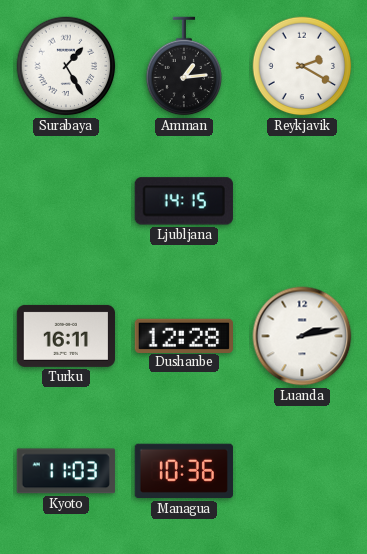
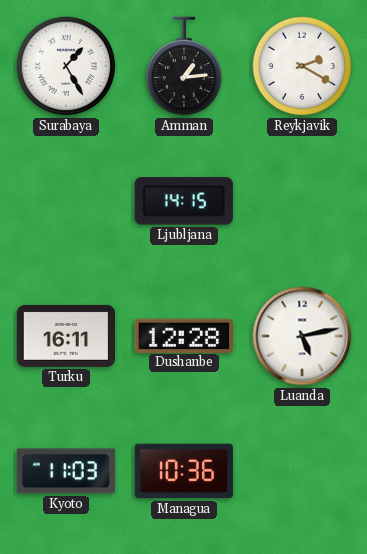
Luanda: 2:13 -> 5:13 (302, 336)
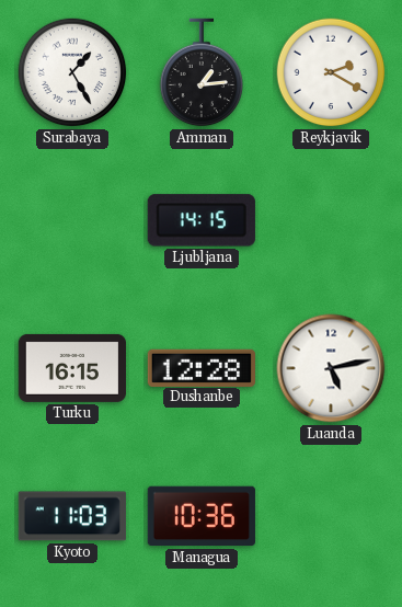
Turku: 16:11 -> 16:15 (71, 368)
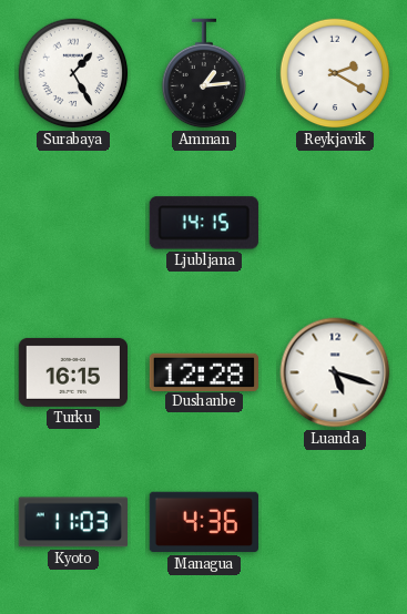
Luanda: 5:13 -> 5:18 (335, 372)
Managua: 10:36 -> 4:36 (204, 522)
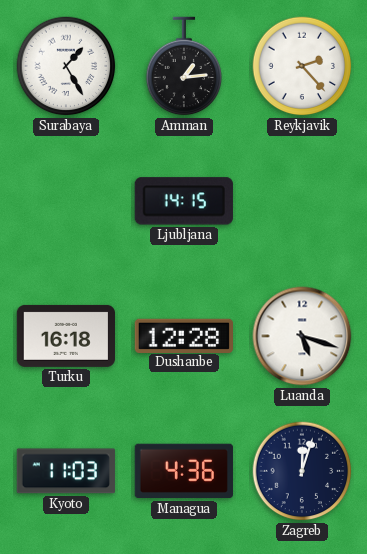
Reykjavik: 2:20 -> 2:23 (302, 66)
Turku: 16:15 -> 16:18 (65, 336)
Zagreb: none -> 12:03 (302, 471)
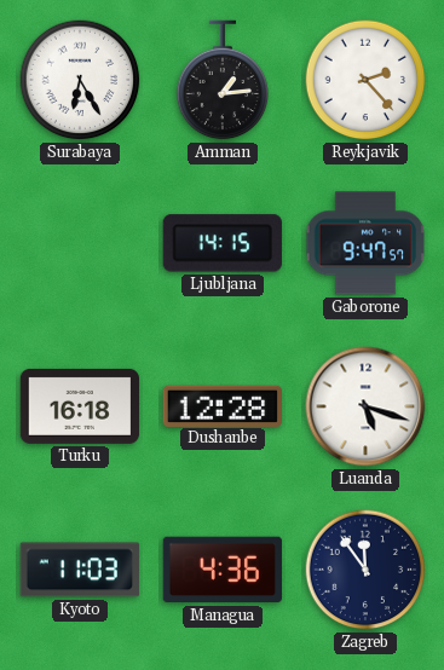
Surabaya: 1:25 -> 6:25 (80, 80)
Gaborone: none -> 9:47 (365, 243)
Zagreb: 12:03 -> 11:54 (365, 570)
